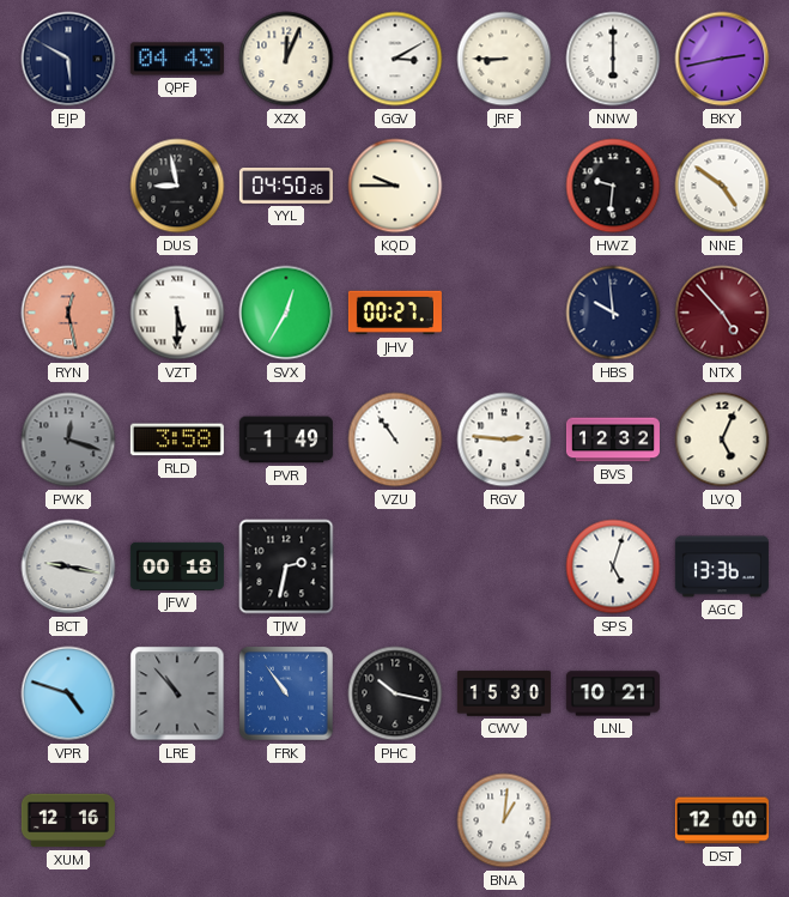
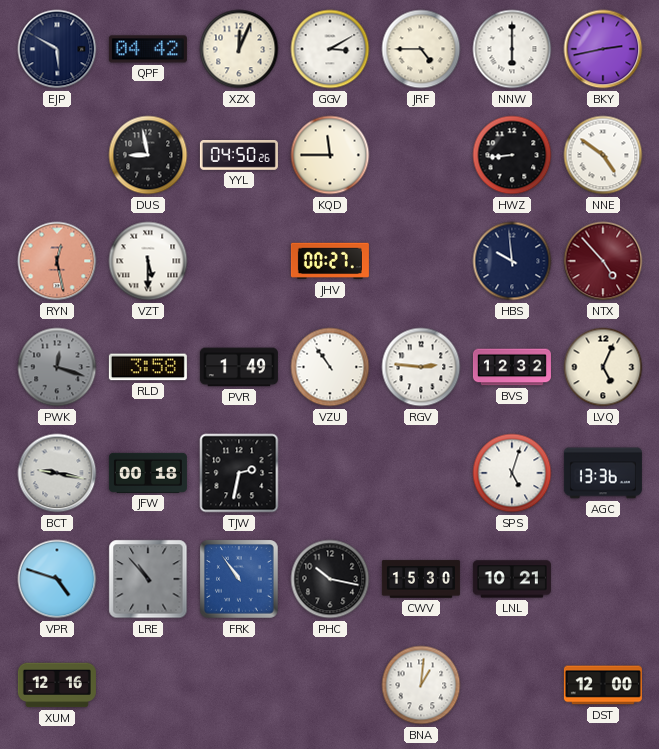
QPF: 04:43 -> 04:42 (148, 49)
JRF: 8:45 -> 4:45 (421, 49)
KQD: 9:45 -> 11:45 (330, 155)
HWZ: 9:31 -> 8:44 (512, 155)
SVX: 12:35 -> none (286, 313)
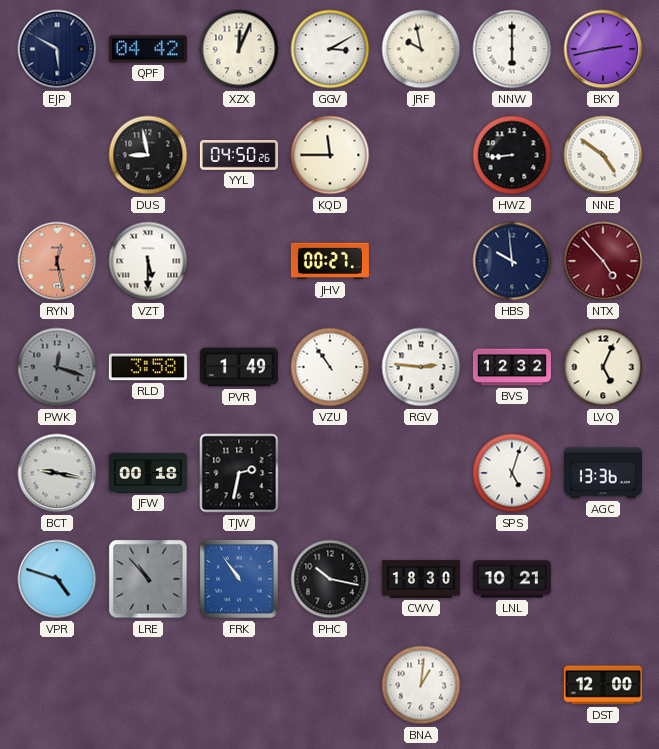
JRF: 4:45 -> 9:58 (421, 49)
CWV: 15:30 -> 18:30 (421, 579)
XUM: 12:16 -> none (57, 685)
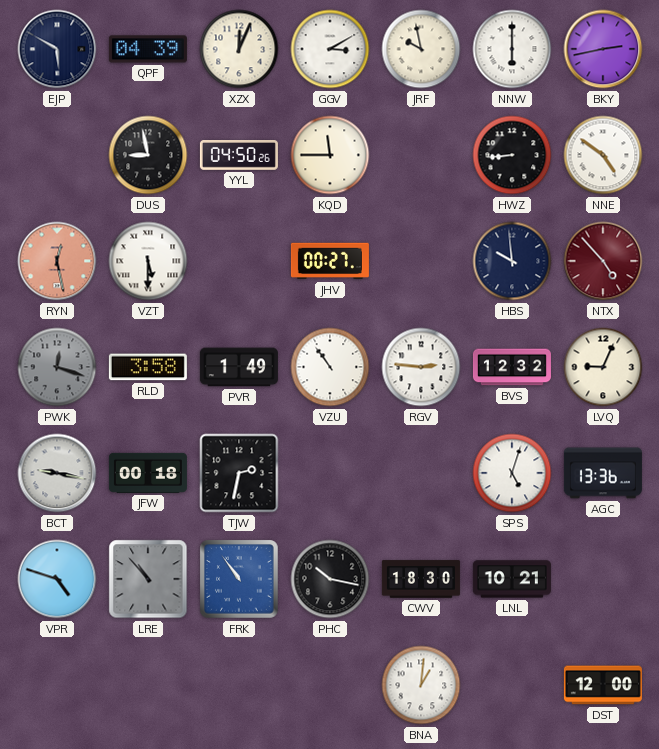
QPF: 04:42 -> 04:39 (148, 49)
LVQ: 5:04 -> 9:04 (603, 367)
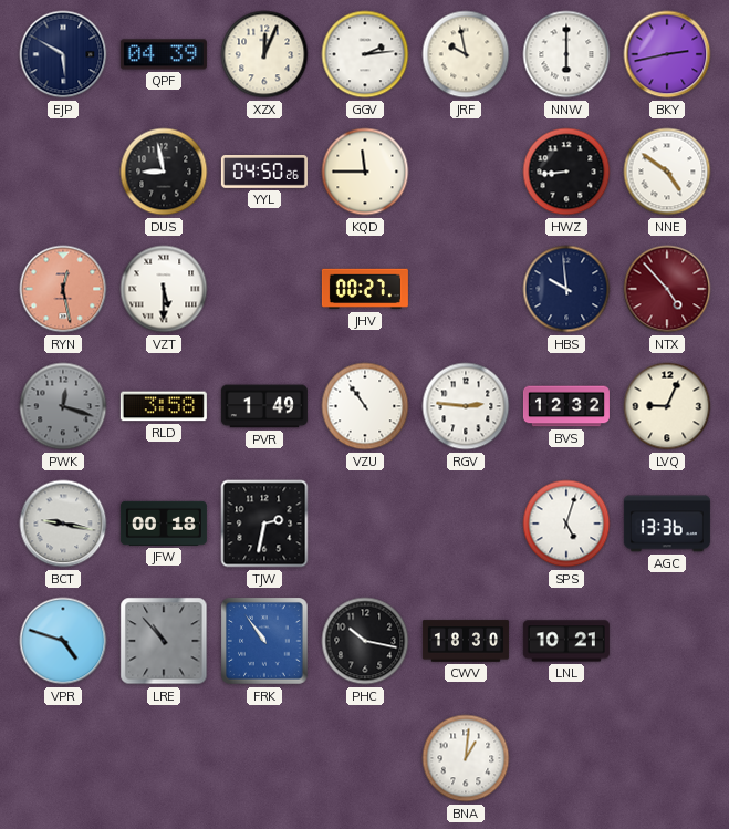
GGV: 3:10 -> 2:14 (365, 54)
DST: 12:00 -> none (603, 685)
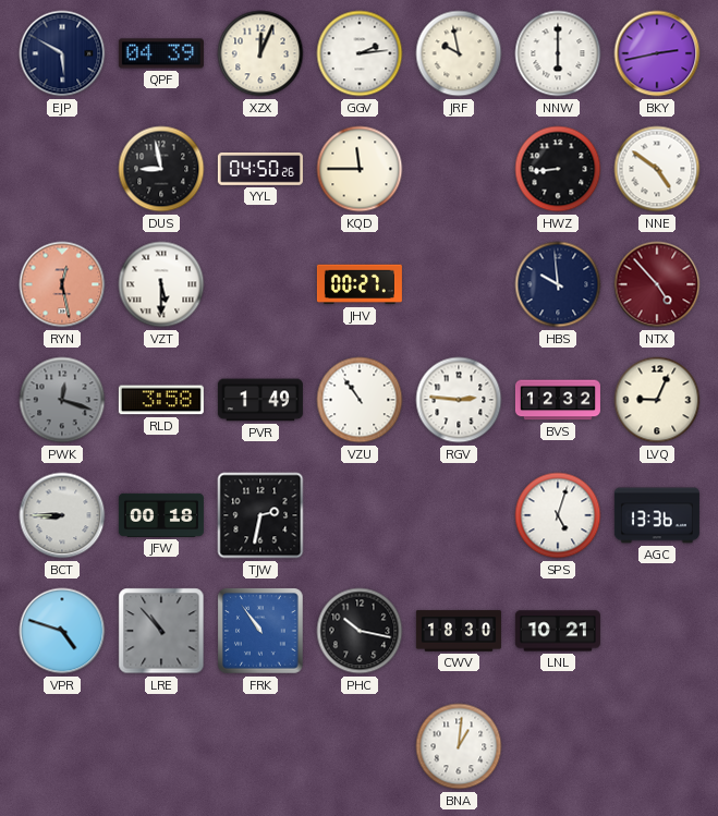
BCT: 9:17 -> 8:45 (62, 515)
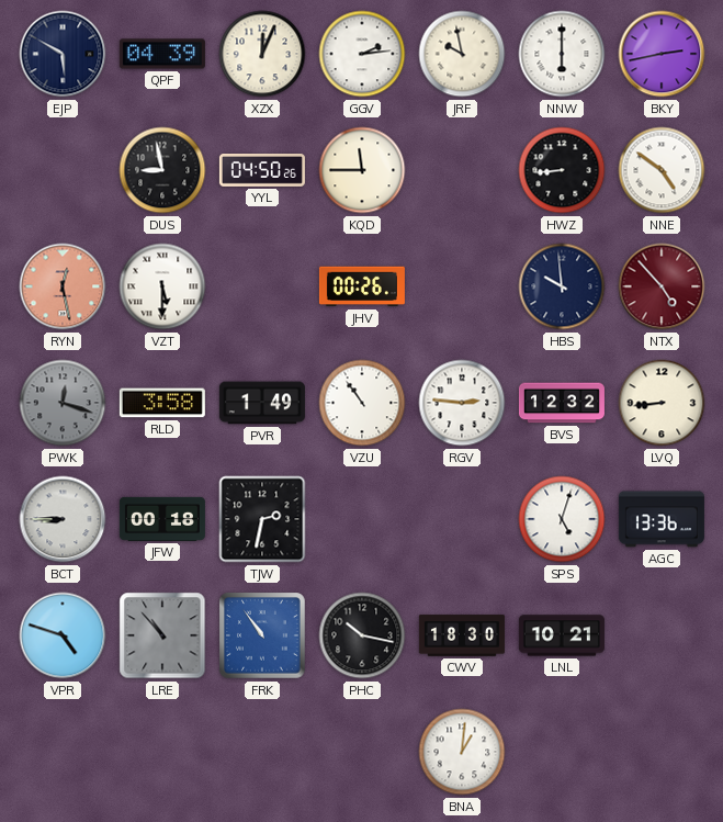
JHV: 00:27 -> 00:26 (362, 286)
LVQ: 9:04 -> 8:44 (662, 403)
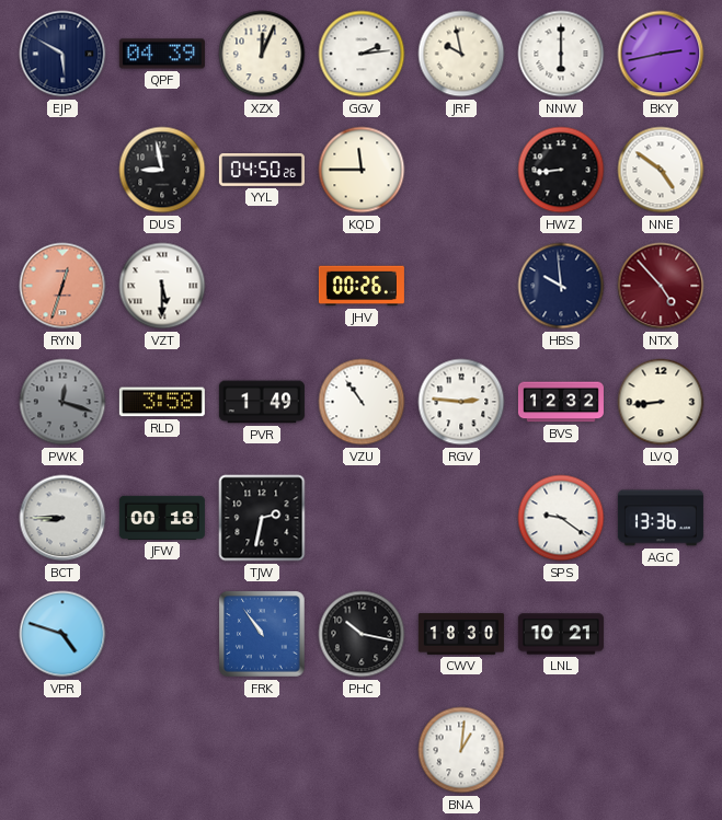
RYN: 12:28 -> 12:33 (62, 286)
SPS: 5:03 -> 9:21 (561, 518)
LRE: 10:53 -> none (162, 635)
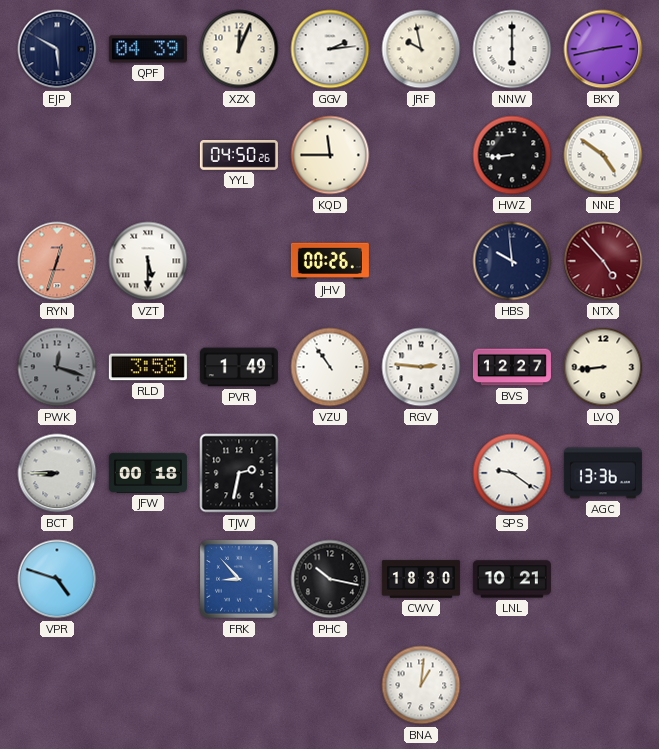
DUS: 8:58 -> none (162, 170)
BVS: 12:32 -> 12:27 (512, 367)
FRK: 10:54 -> 8:53 (239, 579)
